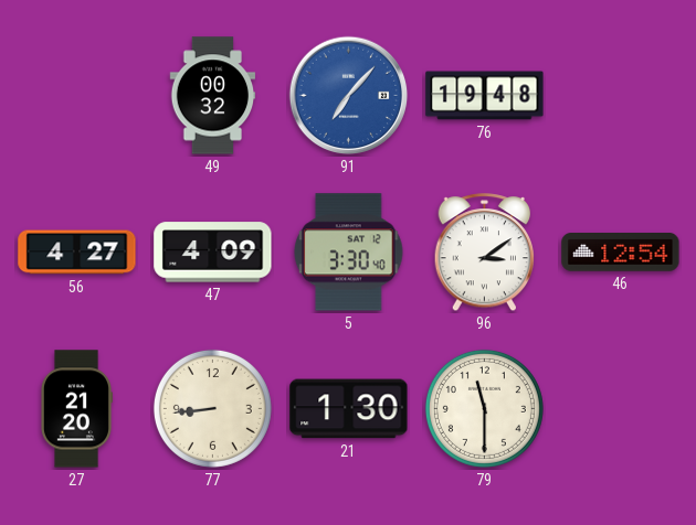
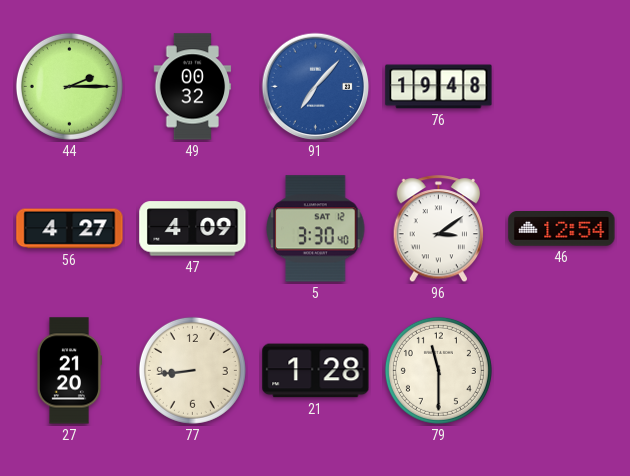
44: none -> 2:15 (69, 86)
21: 1:30 -> 1:28 (316, 371)
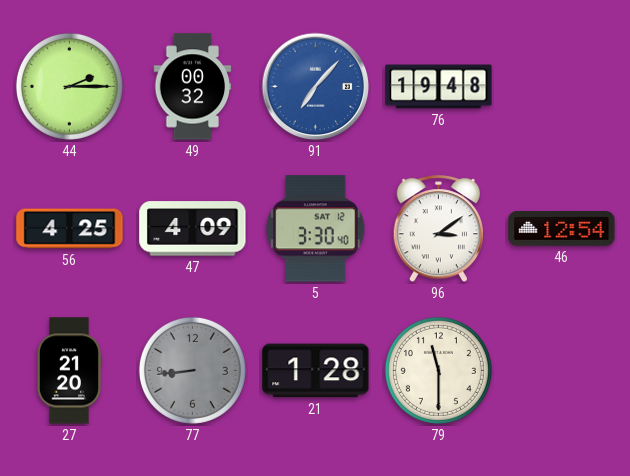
56: 4:27 -> 4:25 (70, 229)
77 dial: cream -> grey (192, 370)
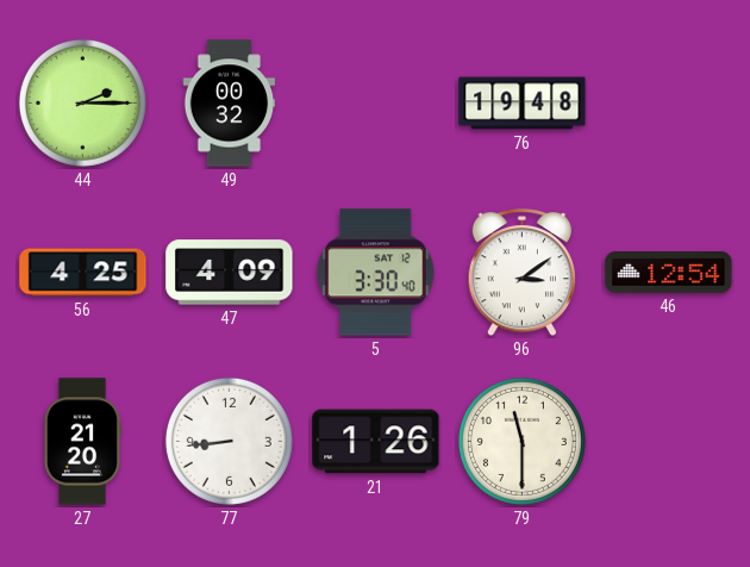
91: 7:07 -> none (316, 87)
77 dial: grey -> white (229, 441)
21: 1:28 -> 1:26 (376, 442)
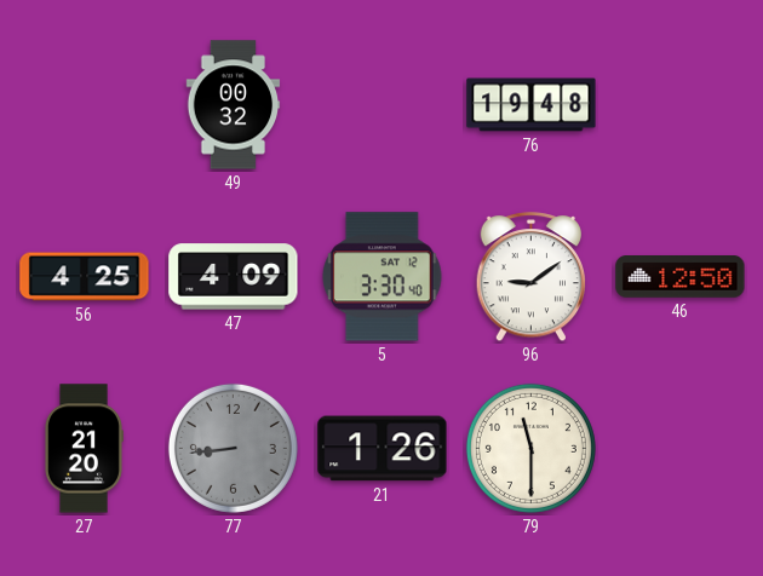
44: 2:15 -> none (82, 102)
96: 3:09 -> 9:09 (532, 277)
46: 12:54 -> 12:50 (681, 277)
77 dial: white -> grey (233, 448)
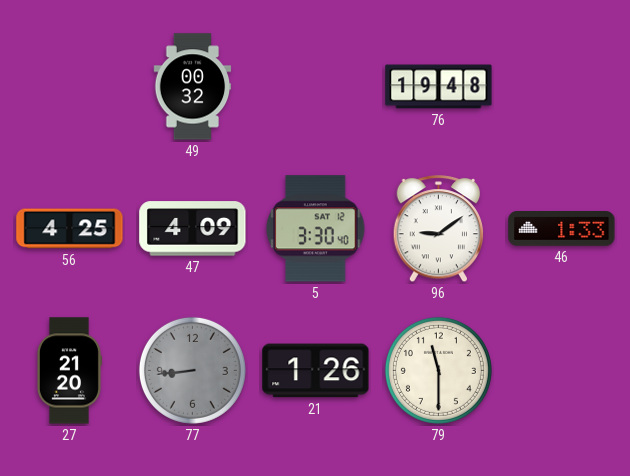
46: 12:50 -> 1:33 (562, 229)
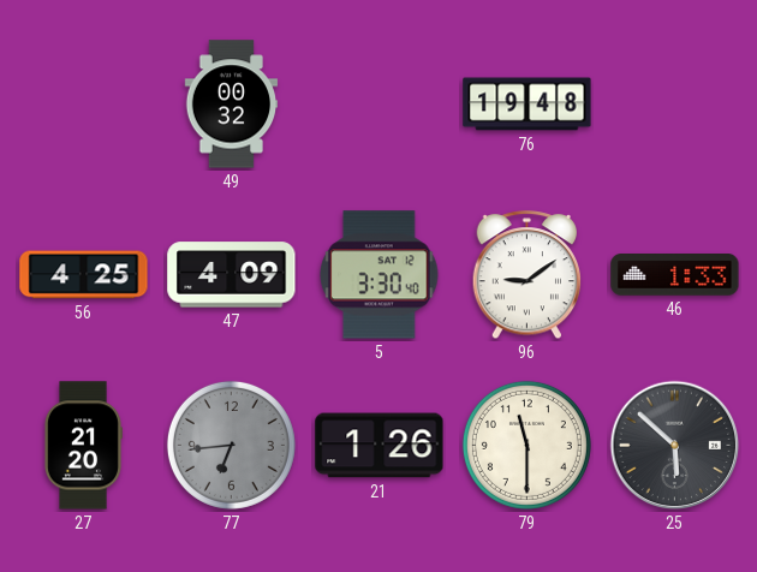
77: 8:44 -> 6:44 (231, 445)
25: none -> 5:52 (675, 446)
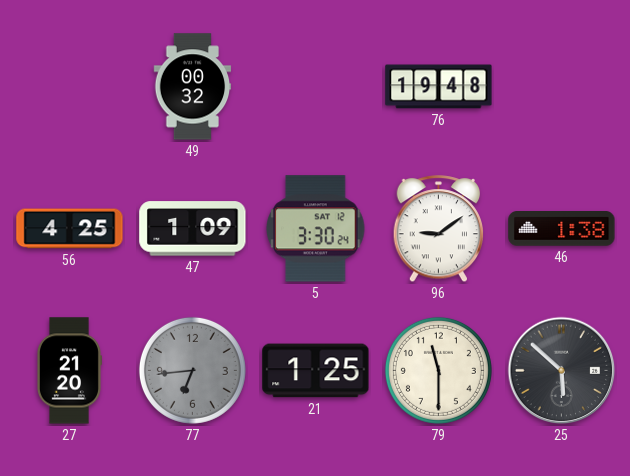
47: 4:09 -> 1:09 (193, 229)
5: 3:30:40 -> 3:30:24 (316, 229)
46: 1:33 -> 1:38 (562, 229)
21: 1:26 -> 1:25 (316, 371)
